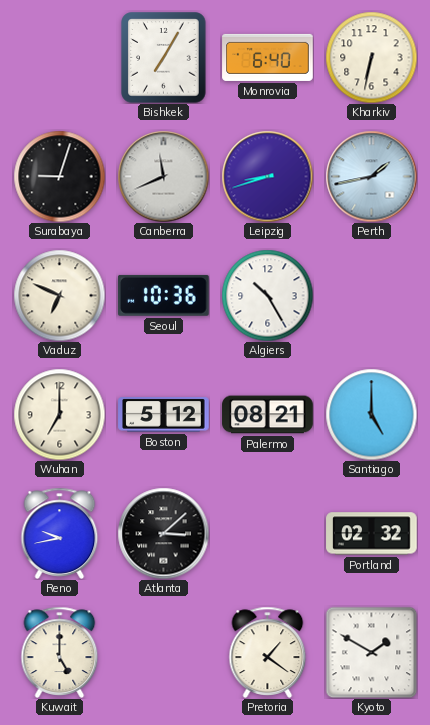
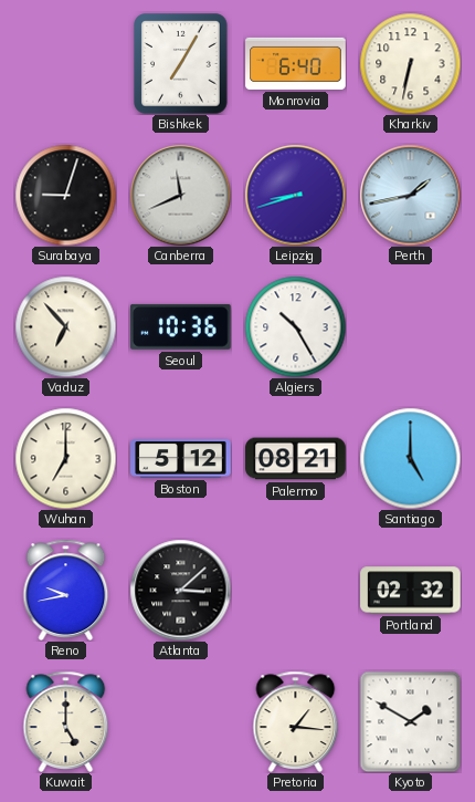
Vaduz: 6:49 -> 6:53 (65, 326)
Pretoria: 1:21 -> 1:16 (296, 721)
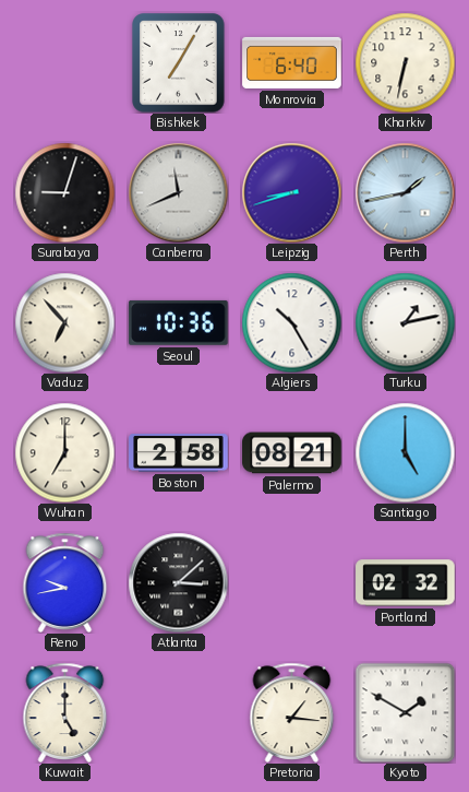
Turku: none -> 1:13 (405, 322)
Boston: 5:12 -> 2:58 (179, 453)
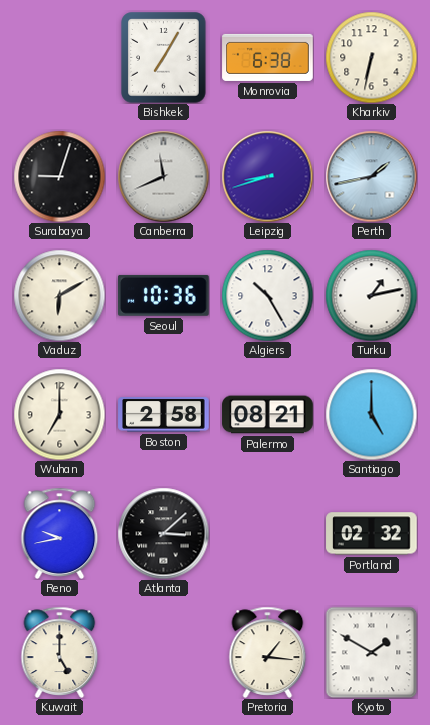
Monrovia: 6:40 -> 6:38 (268, 57)
Vaduz: 6:53 -> 6:10 (59, 295)
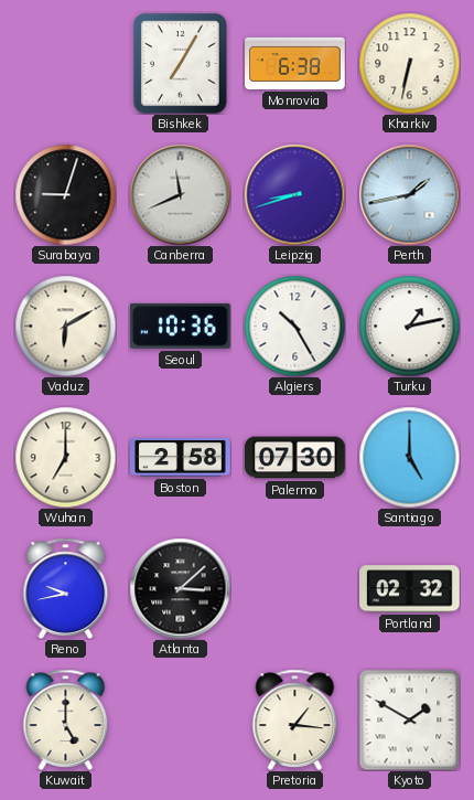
Palermo: 08:21 -> 07:30 (295, 458)
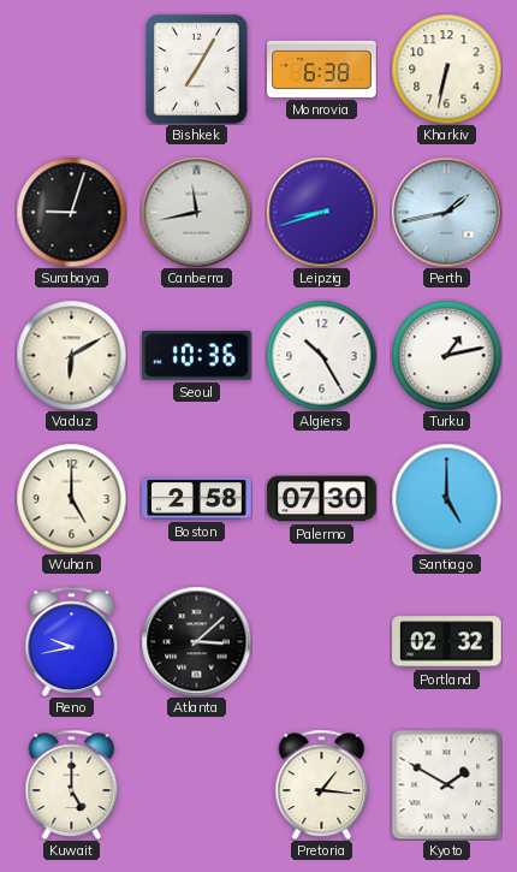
Canberra: 11:41 -> 11:43 (196, 212)
Wuhan: 7:00 -> 5:00 (71, 498)
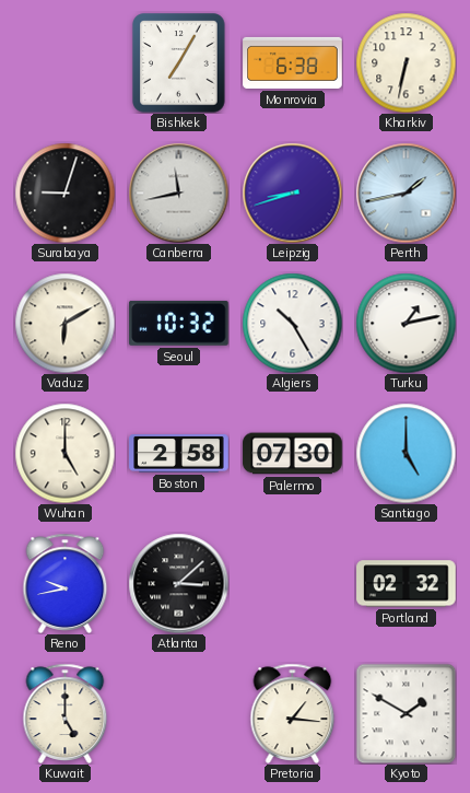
Seoul: 10:36 -> 10:32 (179, 323)
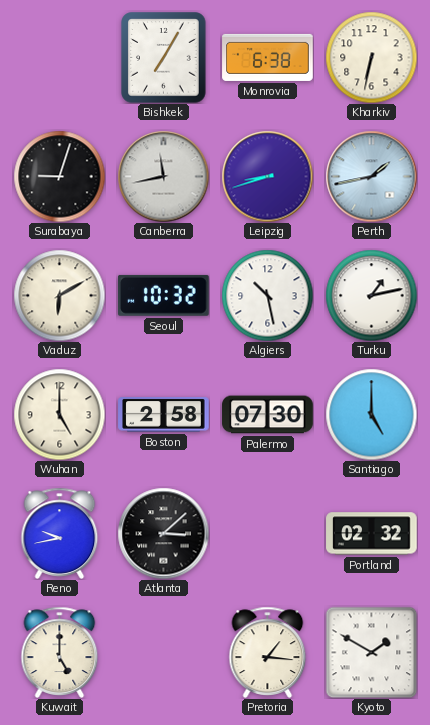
Algiers: 10:25 -> 10:28 (267, 295)
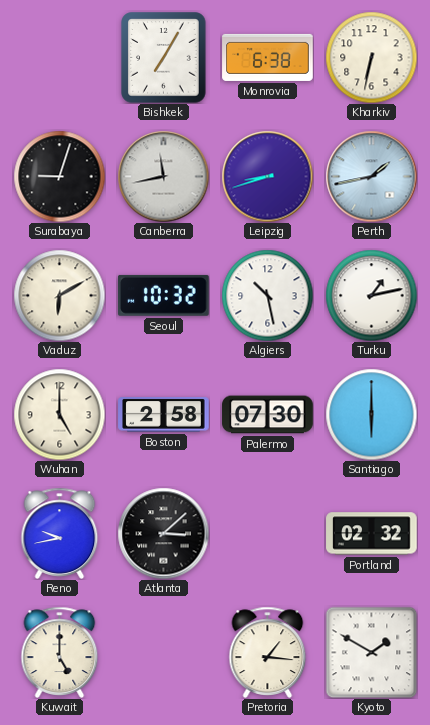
Santiago: 5:00 -> 6:00 (371, 414)
